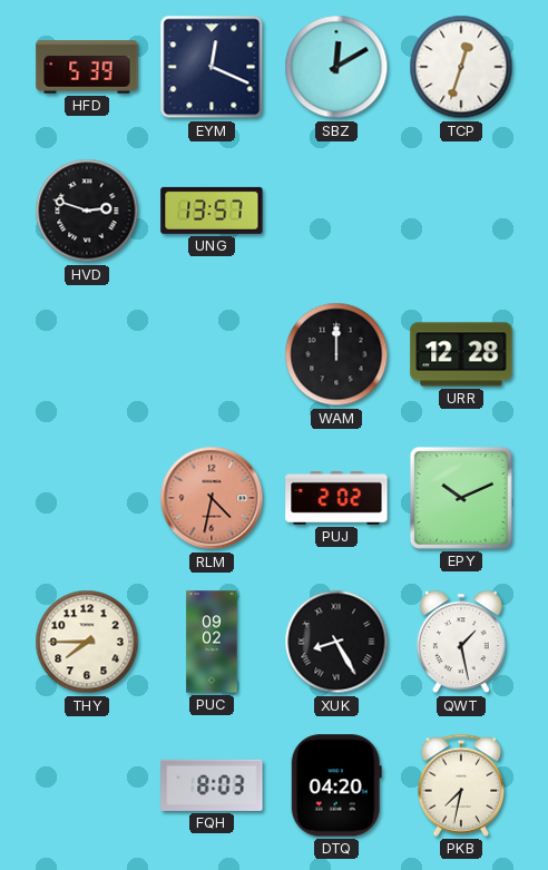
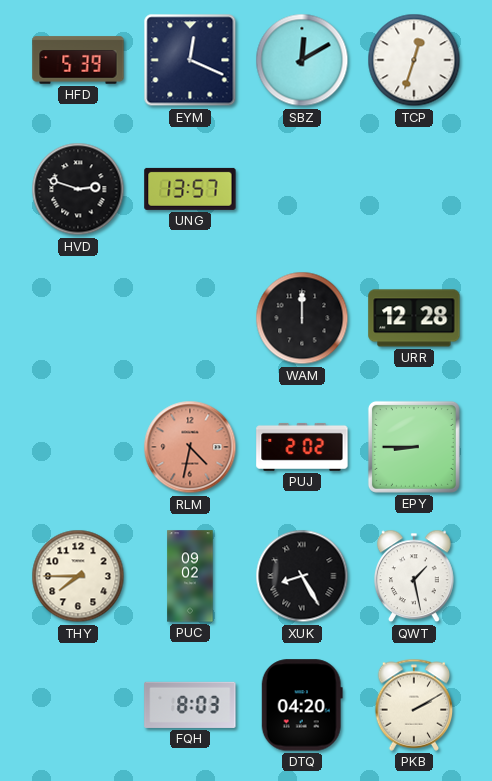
EPY: 10:11 -> 8:45 (414, 447)
PKB: 7:32 -> 2:10 (414, 705)
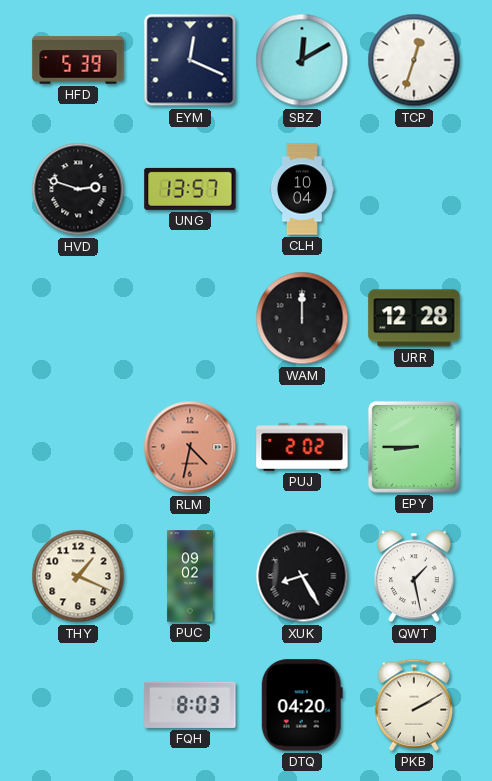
CLH: none -> 10:04 (302, 189)
THY: 7:45 -> 1:19 (78, 576)
